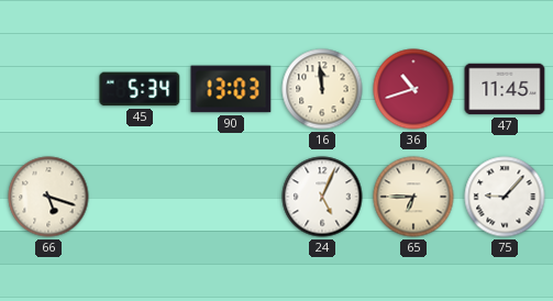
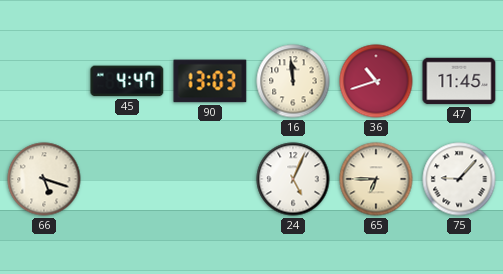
45: 5:34 -> 4:47 (127, 81)
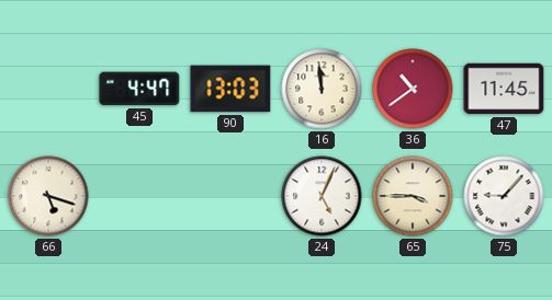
36: 10:42 -> 10:39 (413, 89)
65: 6:45 -> 3:45 (413, 196)
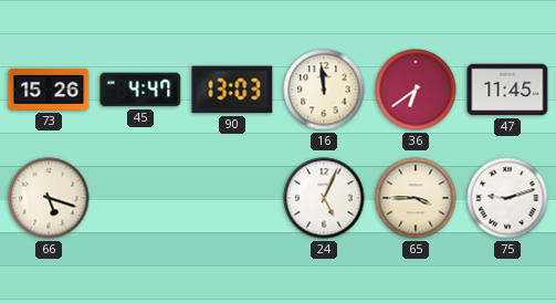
73: none -> 15:26 (49, 90)
36: 10:39 -> 6:39 (416, 90)
75: 9:07 -> 9:12 (507, 198)
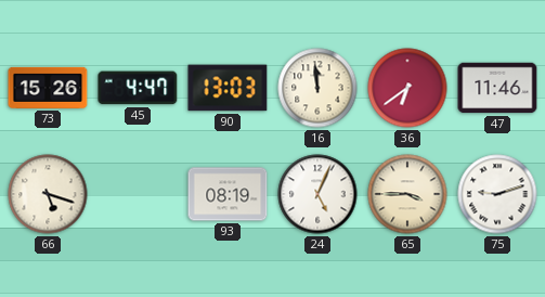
47: 11:45 -> 11:46 (497, 88)
93: none -> 08:19 (228, 194)
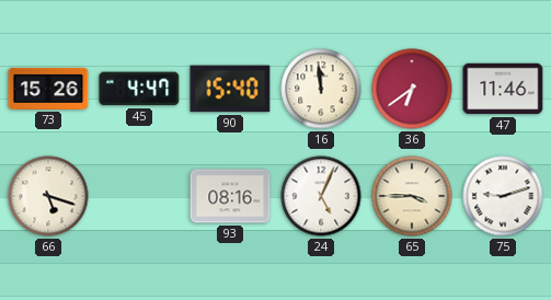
90: 13:03 -> 15:40 (230, 89)
93: 08:19 -> 08:16 (230, 196)
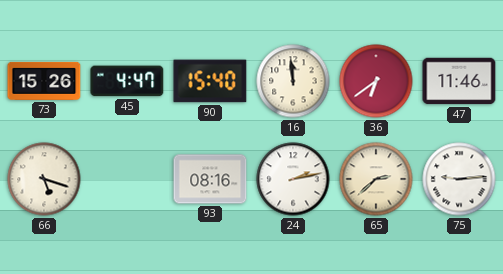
24: 5:04 -> 2:13 (293, 179)
65: 3:45 -> 2:38 (376, 179)
75: 9:12 -> 9:14 (459, 179)
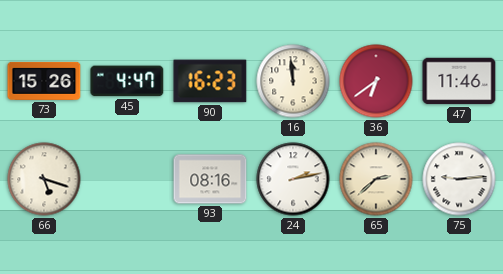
90: 15:40 -> 16:23 (210, 81)
